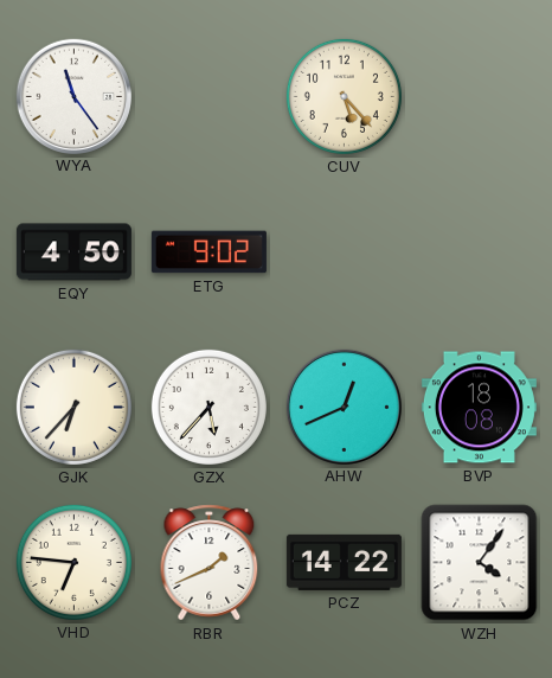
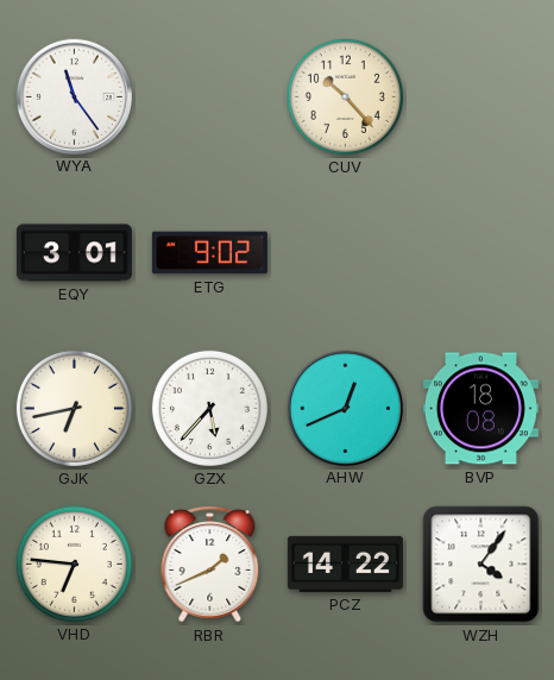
CUV: 5:23 -> 10:23 (345, 96)
EQY: 4:50 -> 3:01 (74, 253)
GJK: 6:37 -> 6:43 (74, 408)
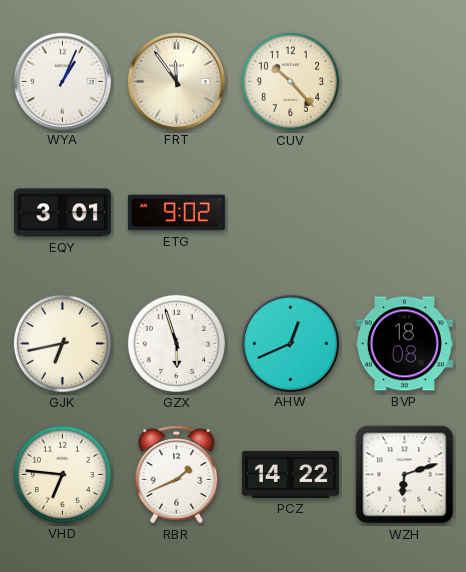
WYA: 11:24 -> 1:04 (62, 81)
FRT: none -> 11:54 (176, 81)
GZX: 5:37 -> 5:57 (176, 343)
WZH: 4:06 -> 6:12 (405, 475)
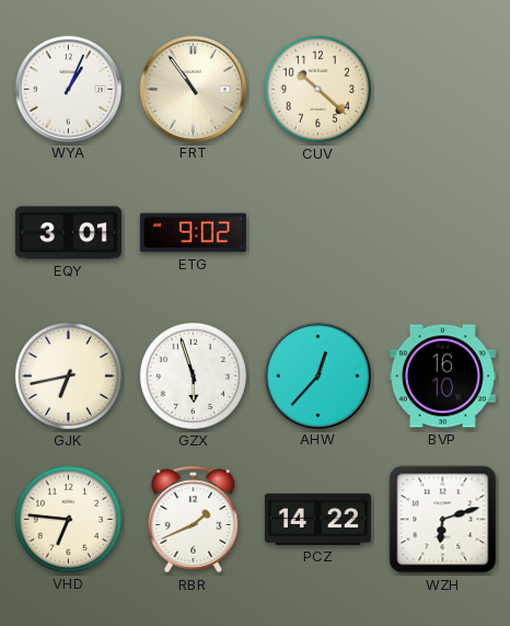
FRT: 11:54 -> 10:54 (193, 89)
CUV: 10:23 -> 10:22 (317, 89)
AHW: 12:41 -> 12:37 (317, 375)
BVP: 18:08 -> 16:10 (442, 376)
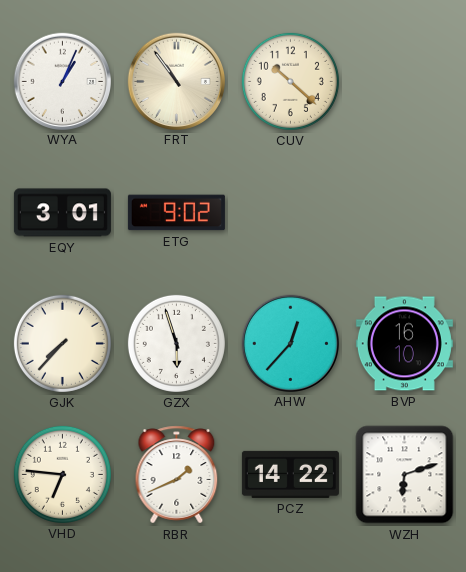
GJK: 6:43 -> 7:37 (62, 343)
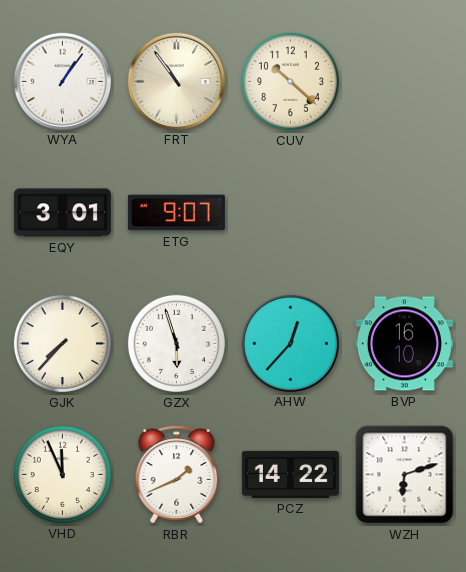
WYA: 1:04 -> 1:06 (62, 81)
ETG: 9:02 -> 9:07 (176, 213)
VHD: 6:46 -> 11:56 (62, 474)
